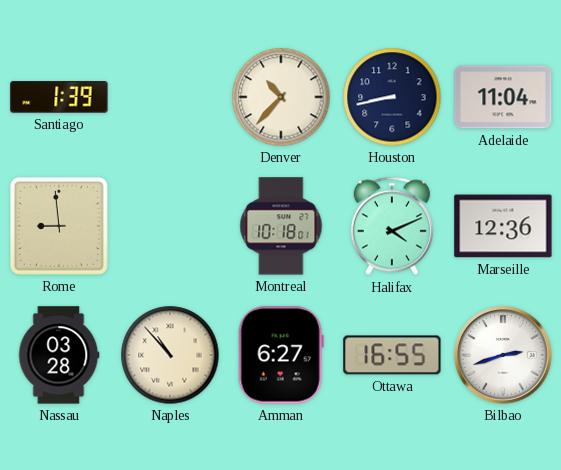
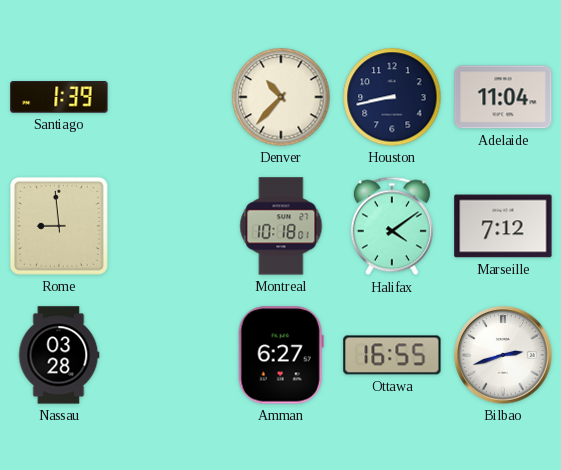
Halifax: 4:11 -> 4:09 (392, 226)
Marseille: 12:36 -> 7:12 (503, 226)
Naples: 10:53 -> none (170, 355)
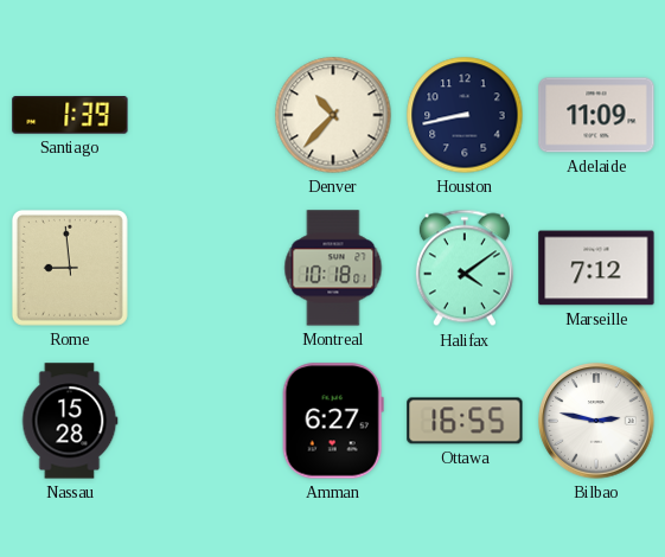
Adelaide: 11:04 -> 11:09 (596, 115)
Nassau: 03:28 -> 15:28 (70, 421)
Bilbao: 2:42 -> 2:47 (596, 421)
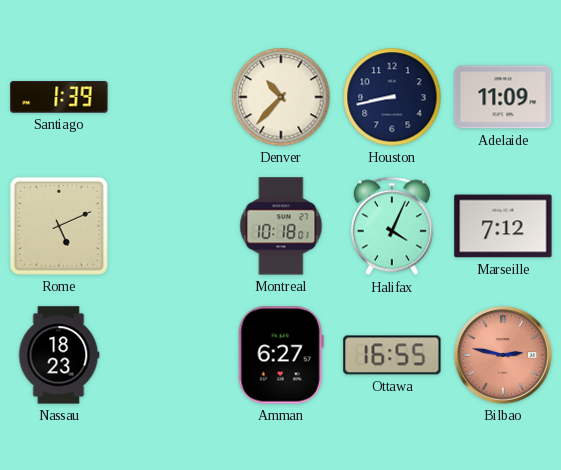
Rome: 8:59 -> 5:11 (59, 226)
Halifax: 4:09 -> 4:04 (392, 226)
Nassau: 15:28 -> 18:23 (59, 355)
Bilbao dial: white -> salmon (503, 355)
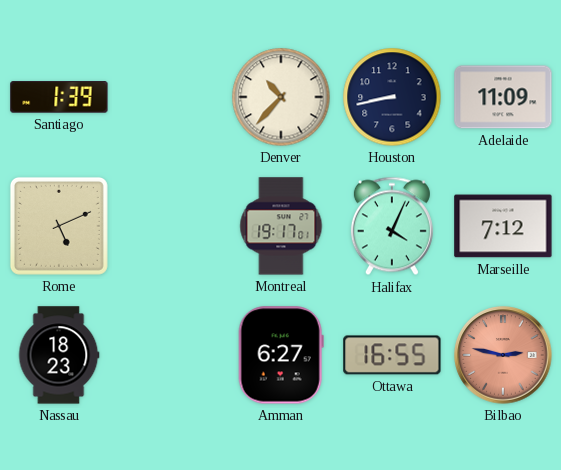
Montreal: 10:18 -> 19:17 (281, 226)
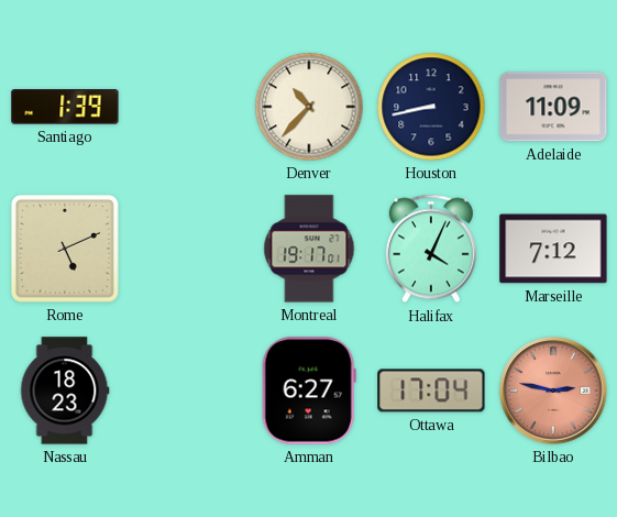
Ottawa: 16:55 -> 17:04 (431, 391)
